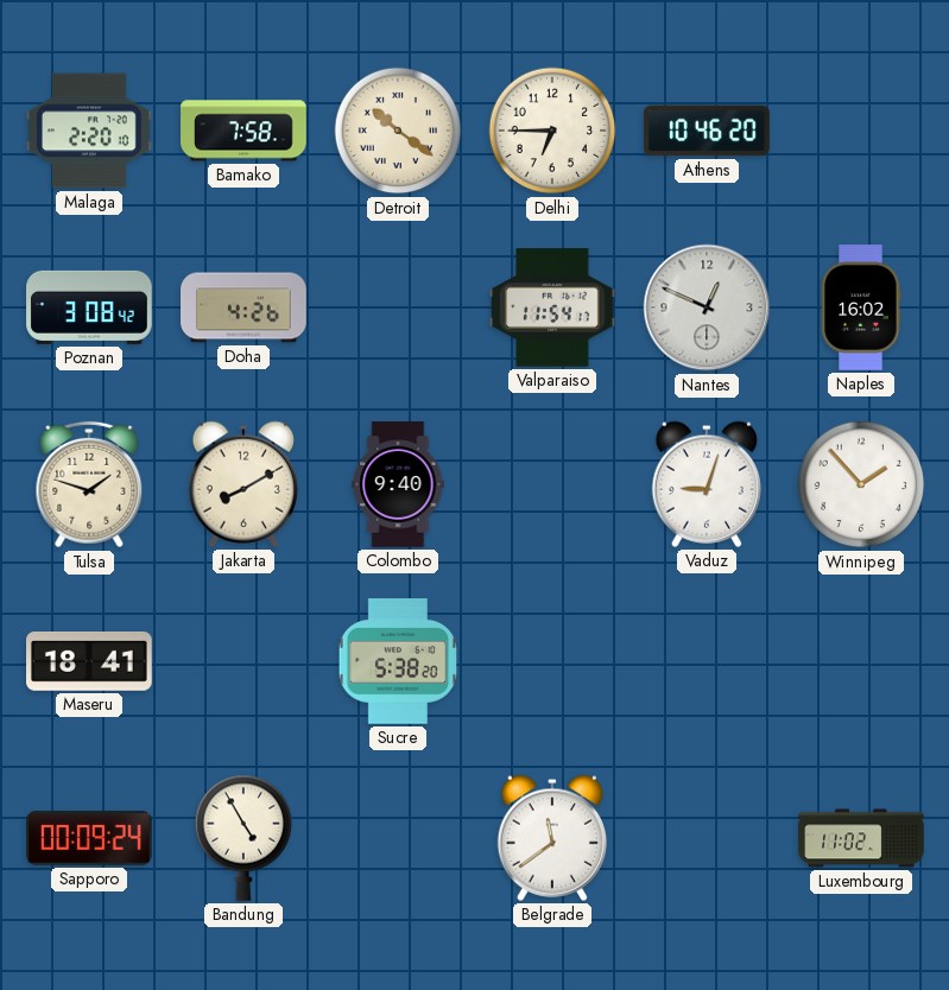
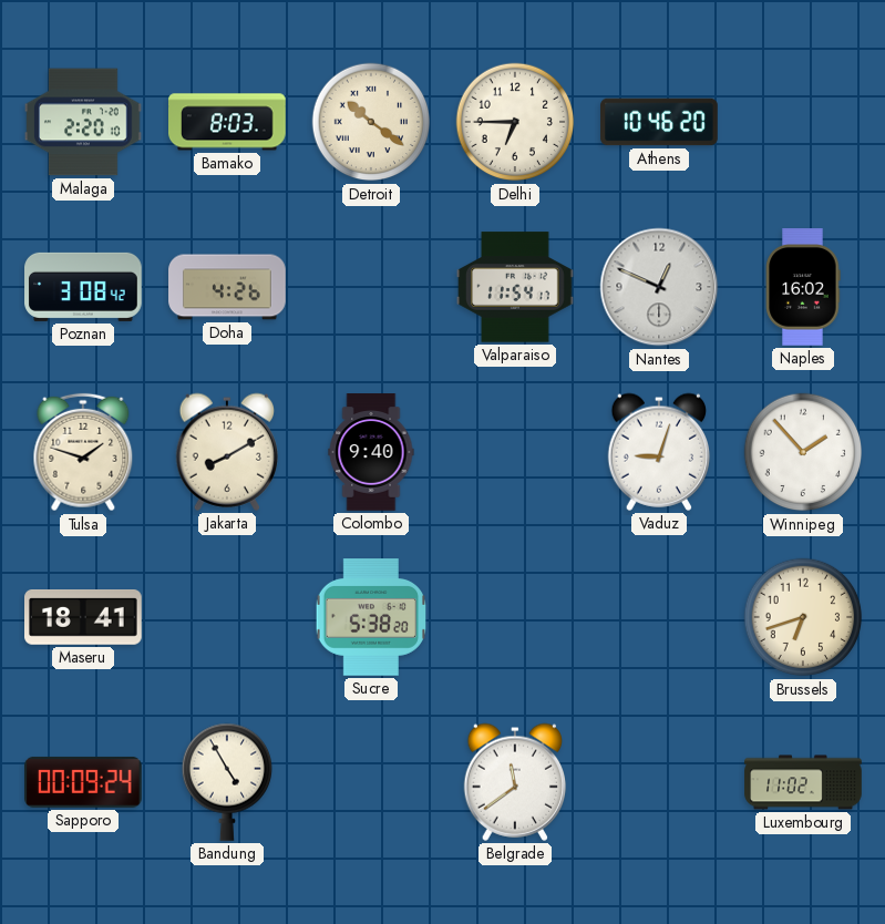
Bamako: 7:58 -> 8:03 (228, 122)
Brussels: none -> 6:42 (803, 617)
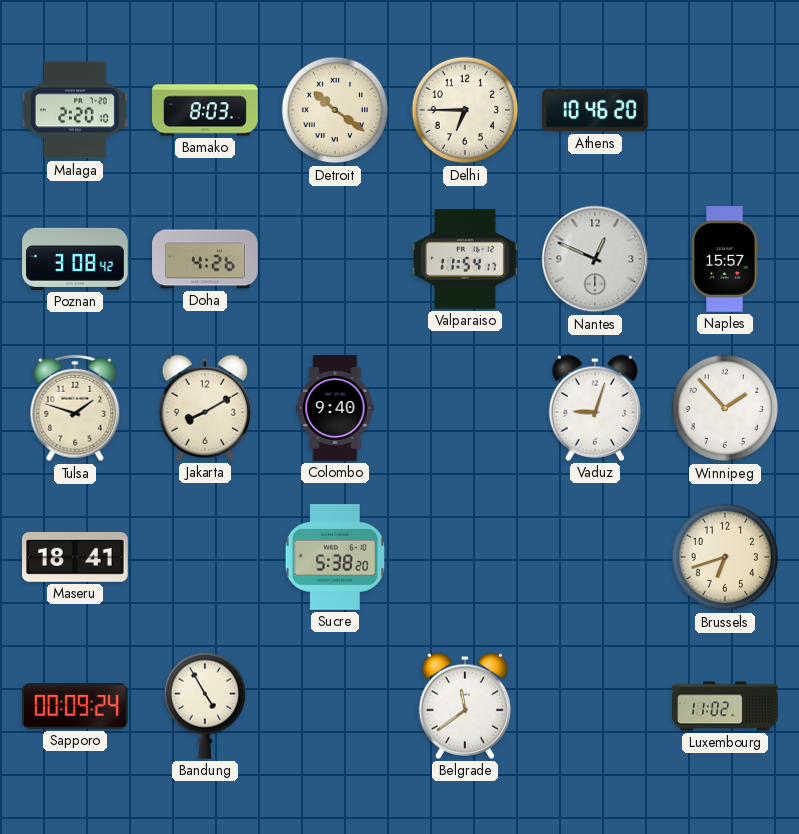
Naples: 16:02 -> 15:57 (725, 259)
